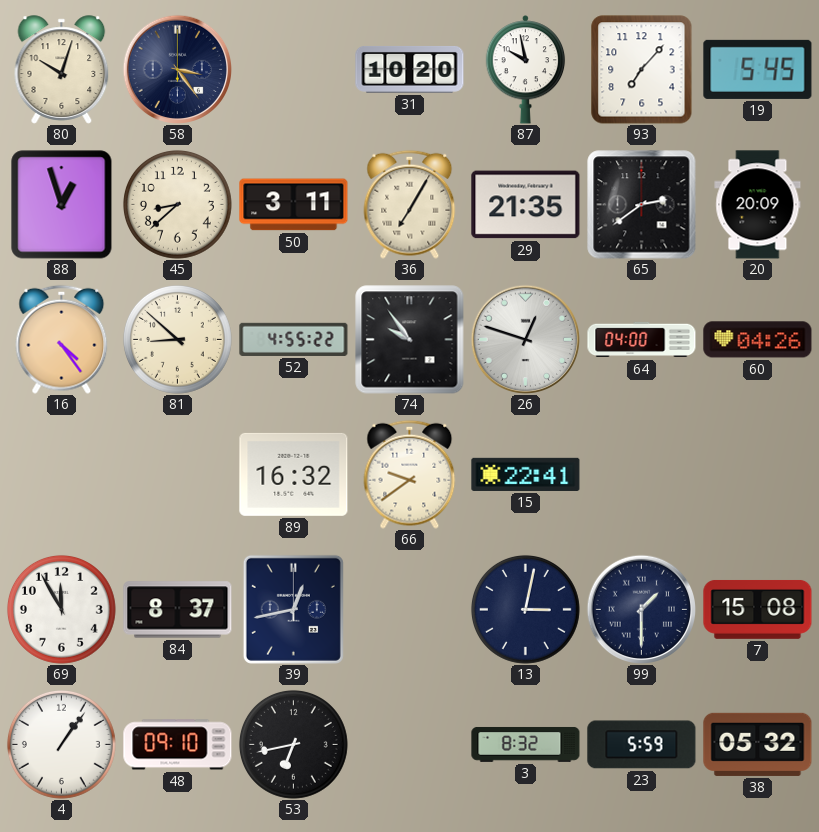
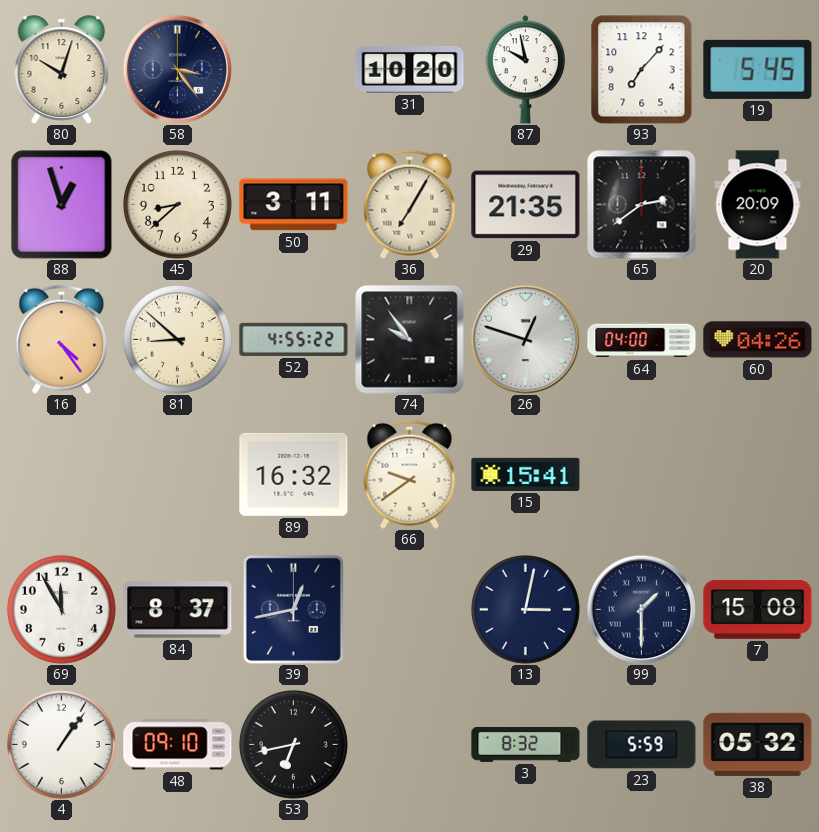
15: 22:41 -> 15:41 (526, 474)
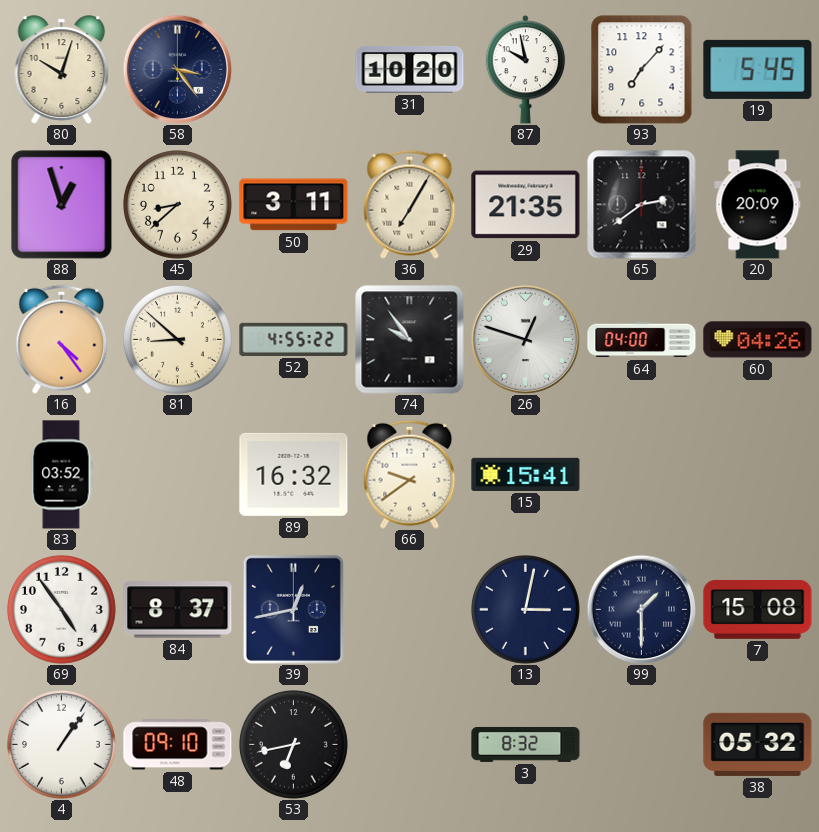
83: none -> 03:52 (61, 475)
69: 11:55 -> 4:54 (61, 609)
23: 5:59 -> none (642, 745)
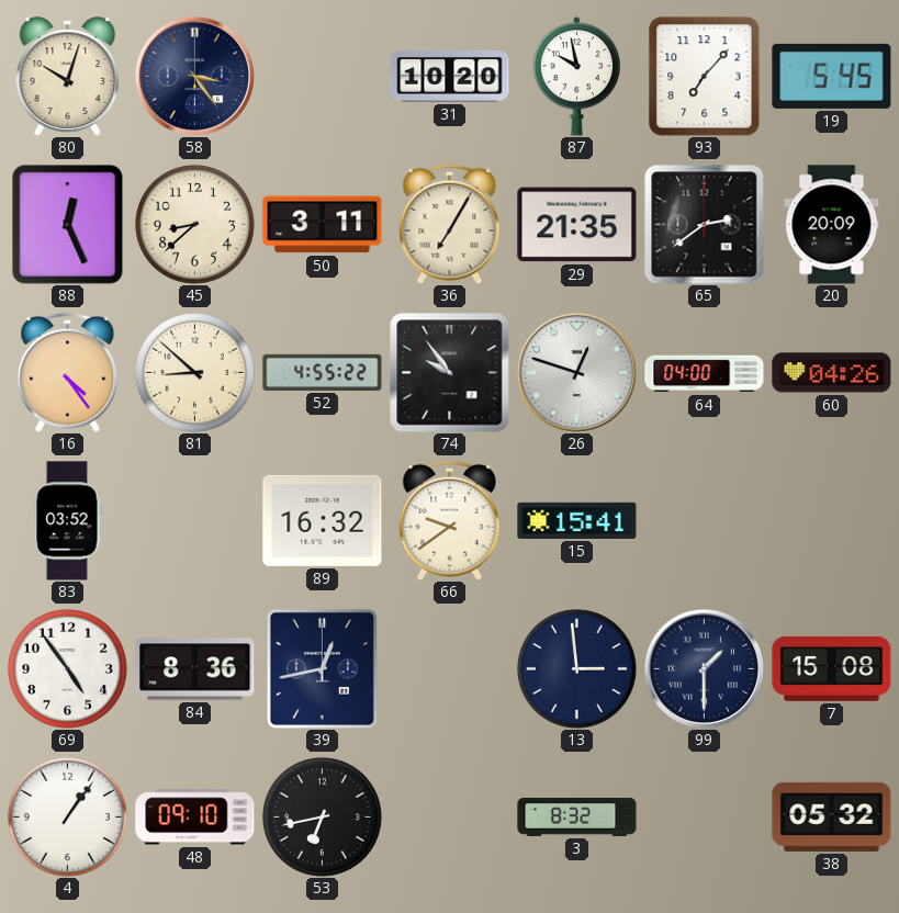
88: 12:57 -> 12:26 (68, 225)
84: 8:37 -> 8:36 (195, 669)
13: 3:02 -> 2:59 (576, 668)
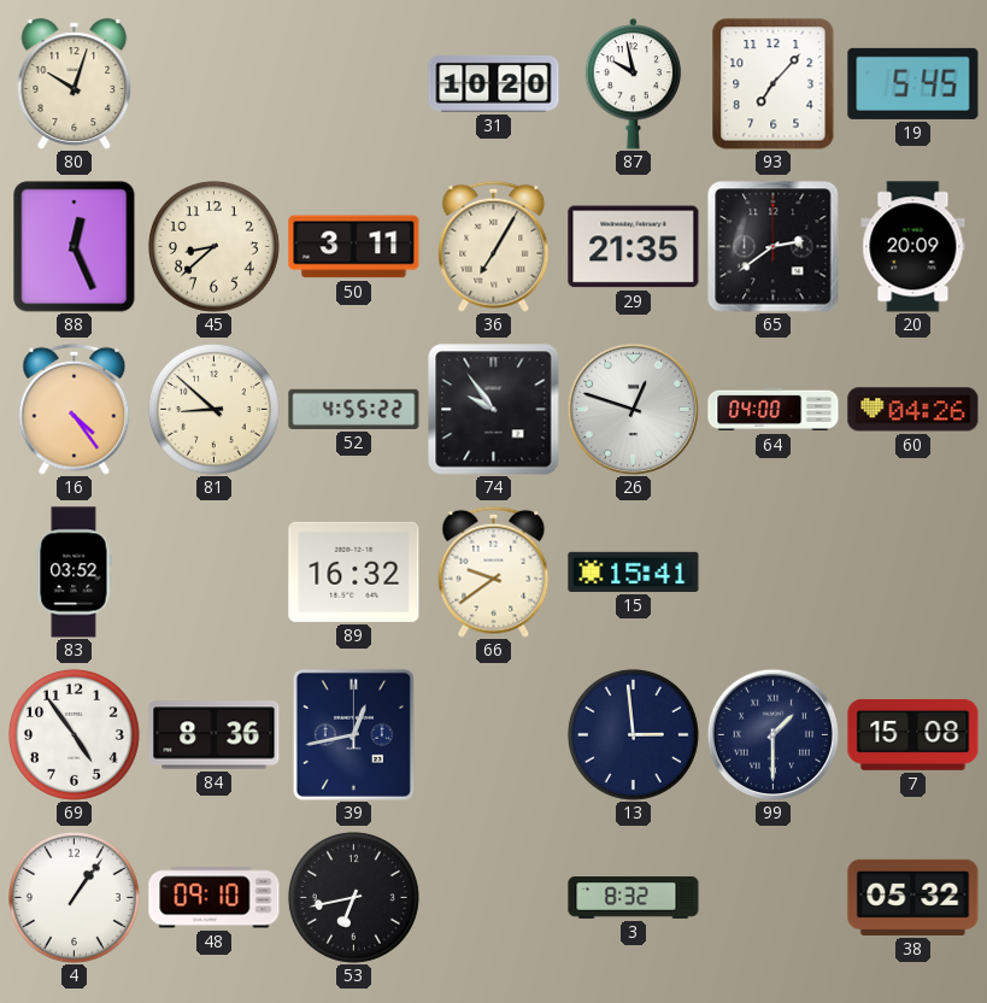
58: 3:24 -> none (194, 76)
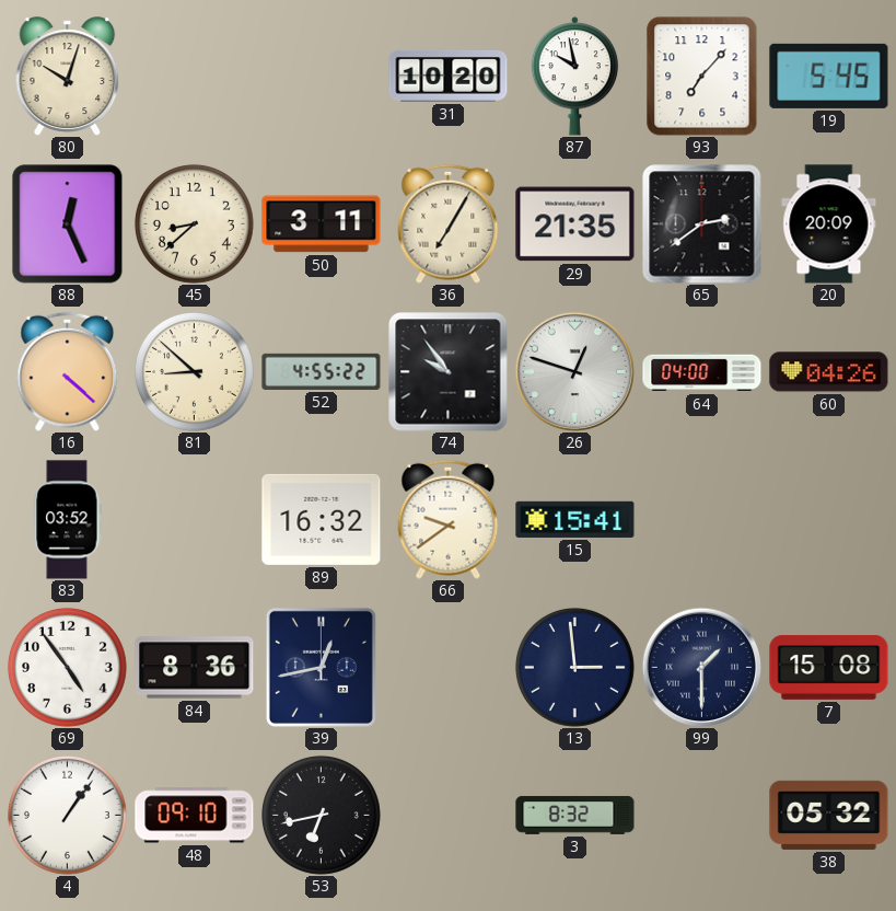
16: 4:24 -> 4:22 (68, 371)
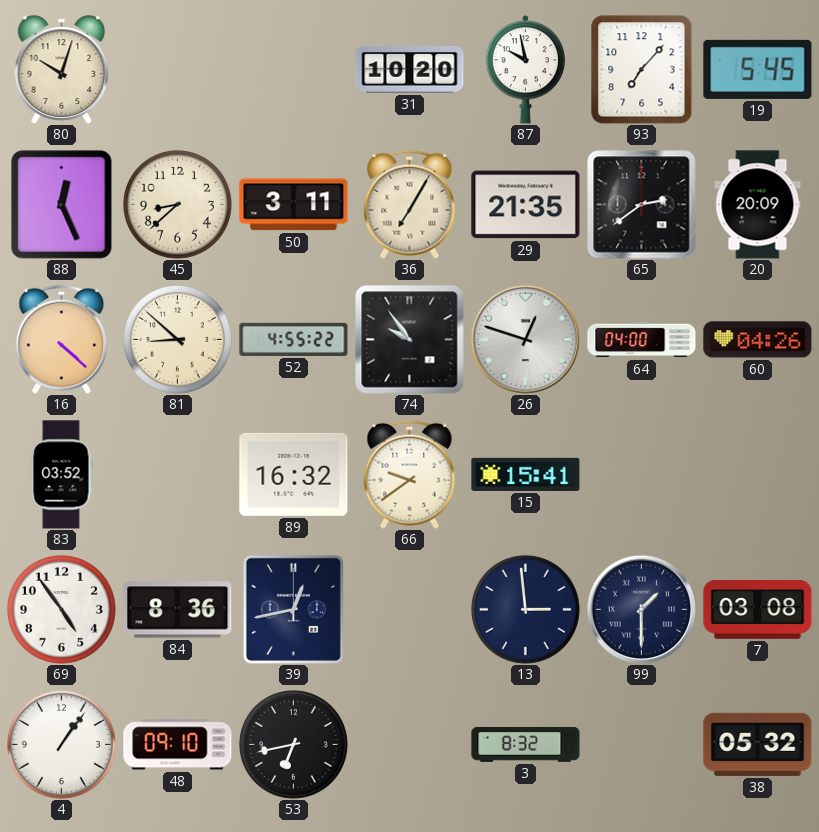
7: 15:08 -> 03:08 (758, 609)
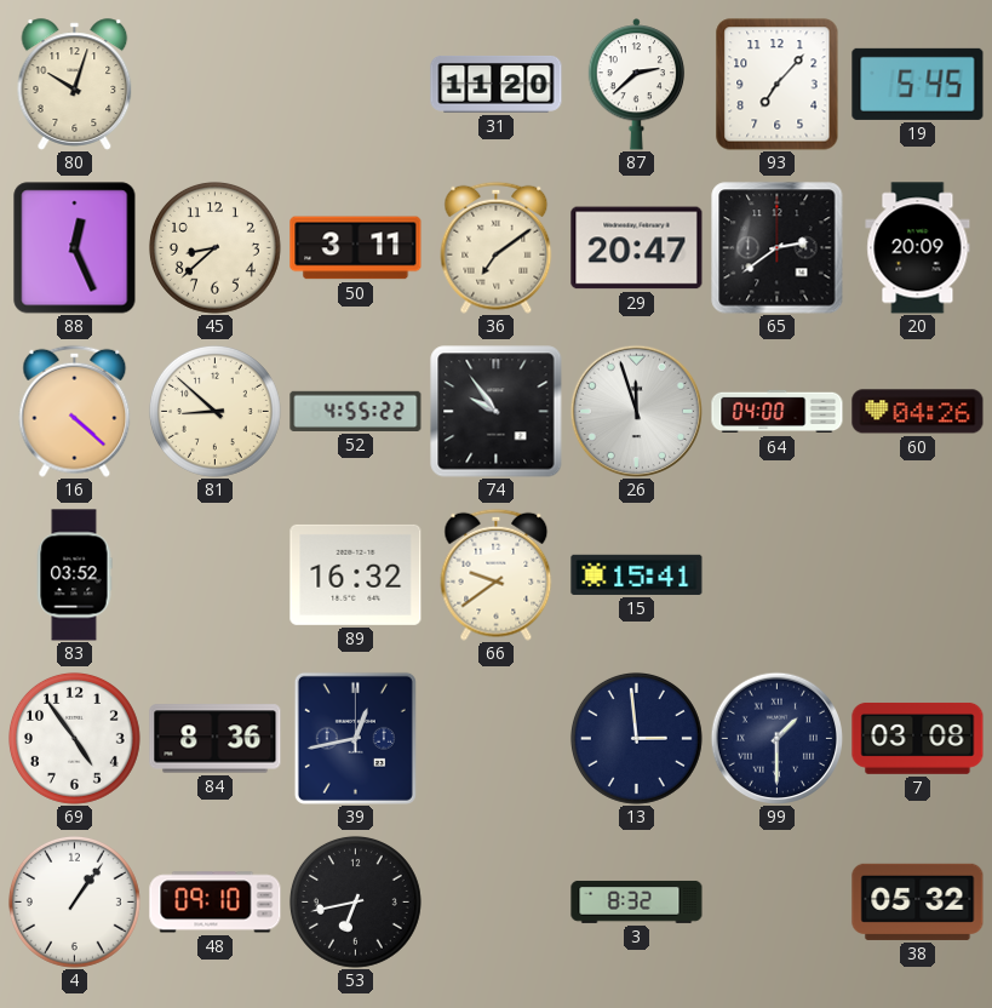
31: 10:20 -> 11:20 (497, 85)
87: 9:58 -> 2:38 (637, 85)
36: 7:05 -> 7:09 (497, 247)
29: 21:35 -> 20:47 (637, 248)
26: 12:48 -> 11:57 (636, 411)
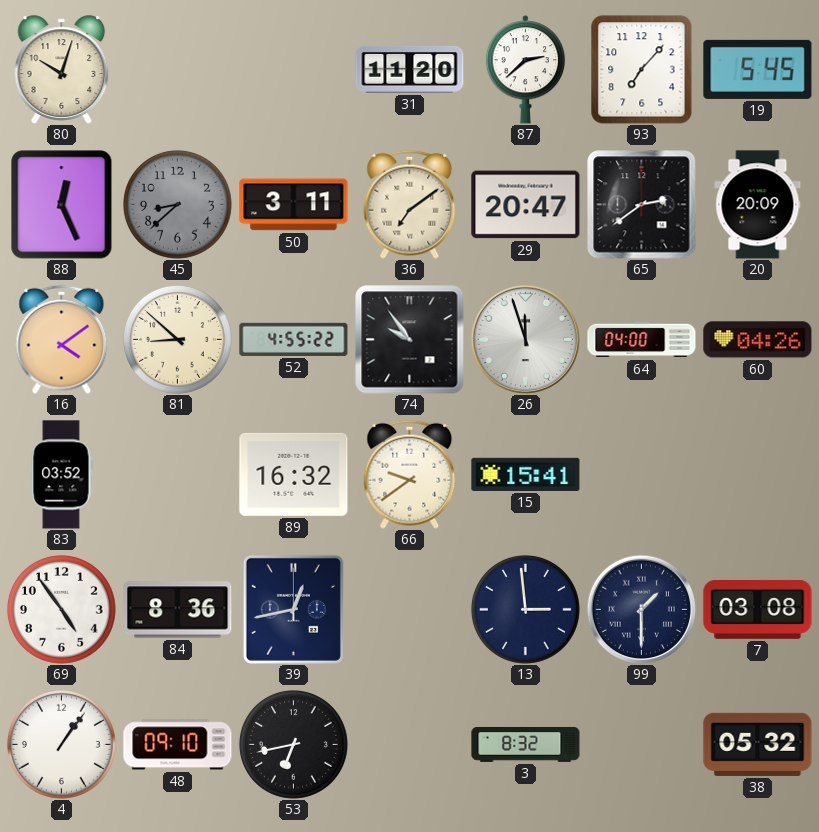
45 dial: cream -> grey (177, 204)
16: 4:22 -> 4:09 (62, 339)
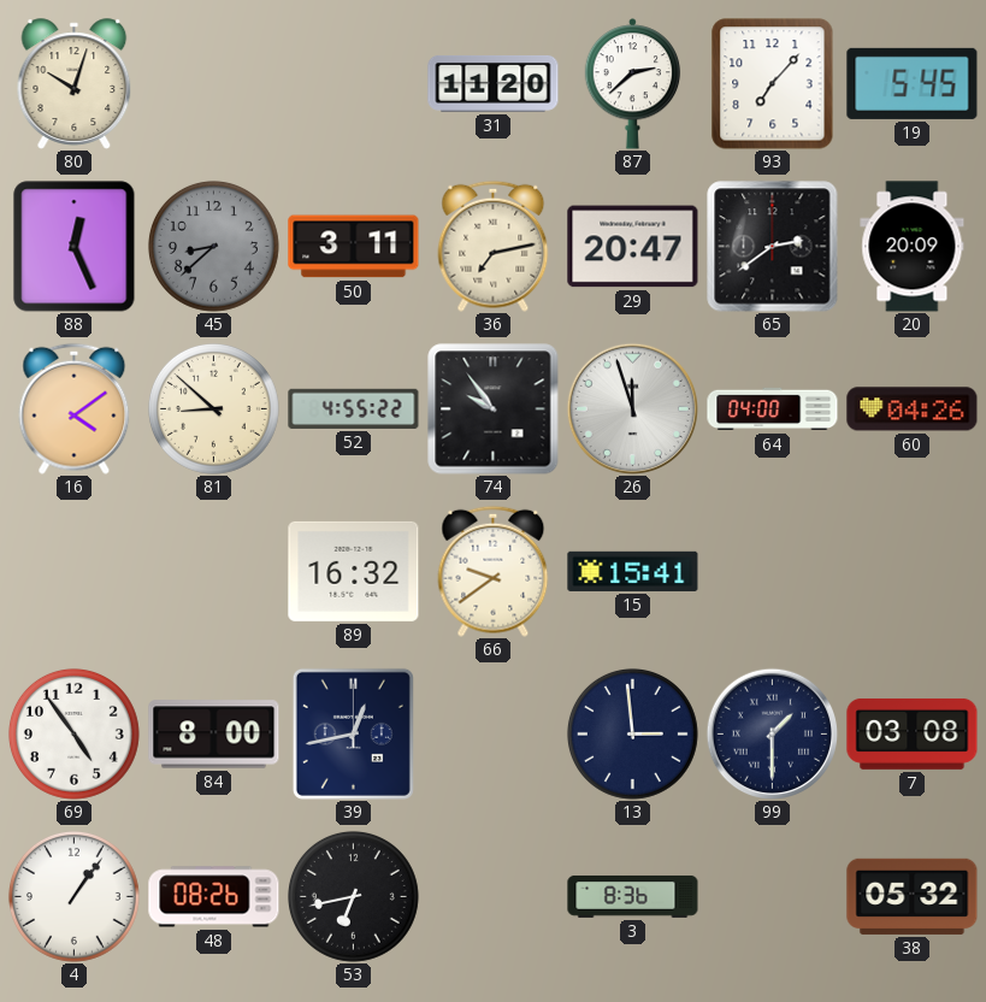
36: 7:09 -> 7:13 (494, 246)
83: 03:52 -> none (61, 475)
84: 8:36 -> 8:00 (214, 735)
48: 09:10 -> 08:26 (214, 897)
3: 8:32 -> 8:36 (633, 897)
